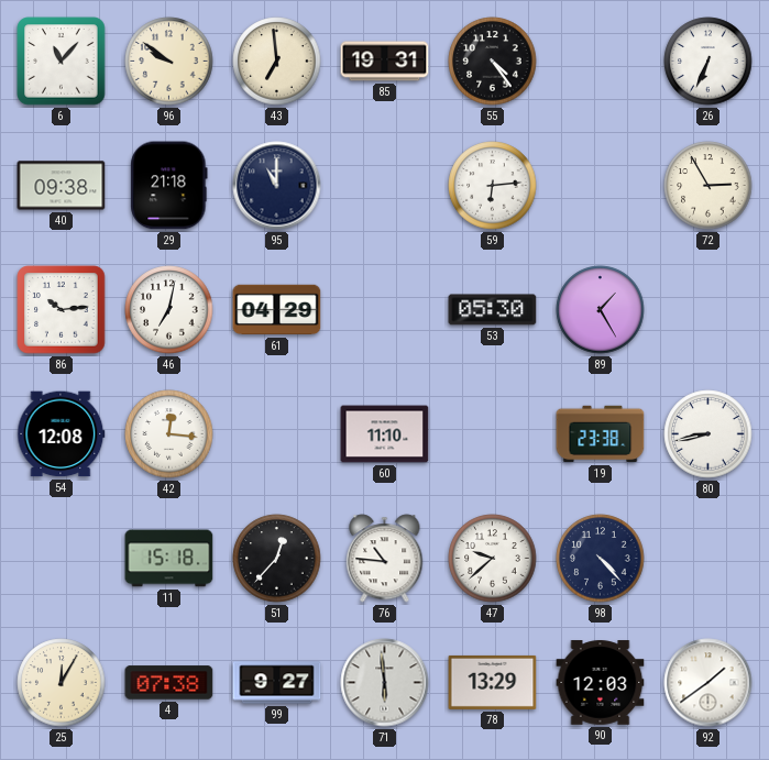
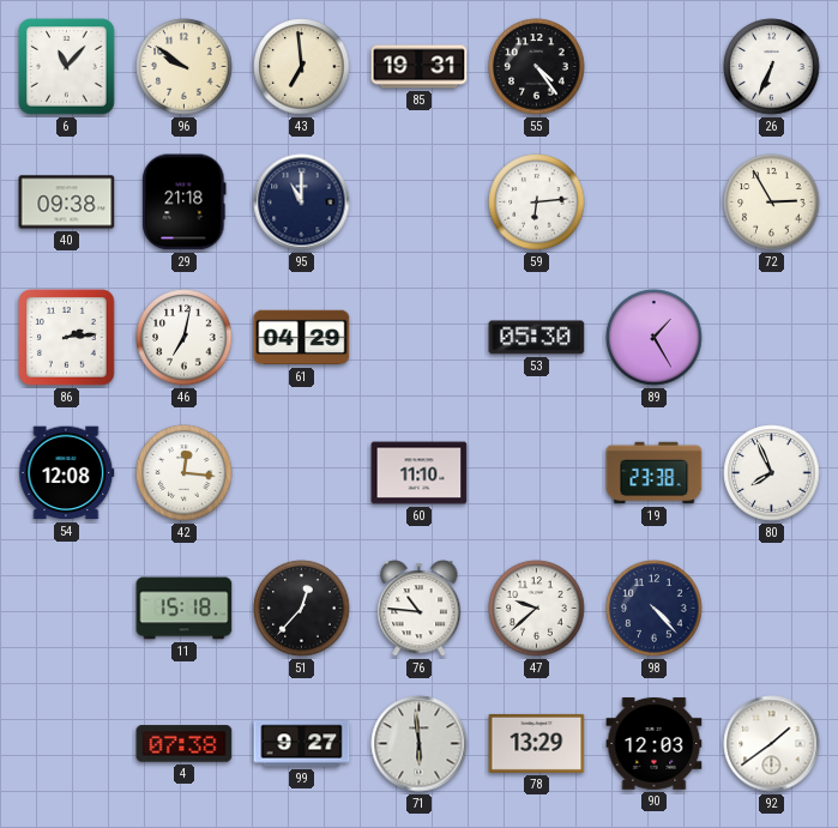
86: 10:14 -> 2:14 (67, 338)
80: 8:43 -> 7:56 (772, 473)
25: 12:05 -> none (62, 683)
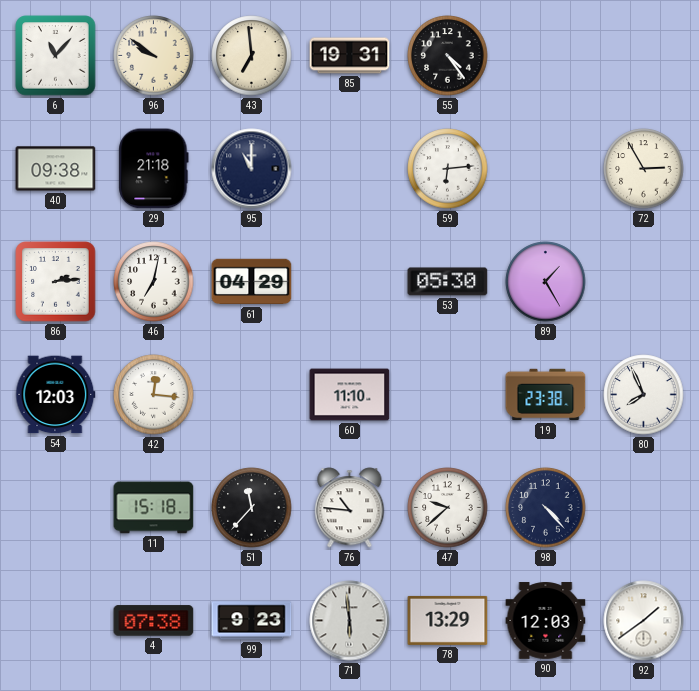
26: 6:34 -> none (772, 67)
54: 12:08 -> 12:03 (56, 395)
51: 12:37 -> 11:37 (252, 508)
99: 9:27 -> 9:23 (252, 621)
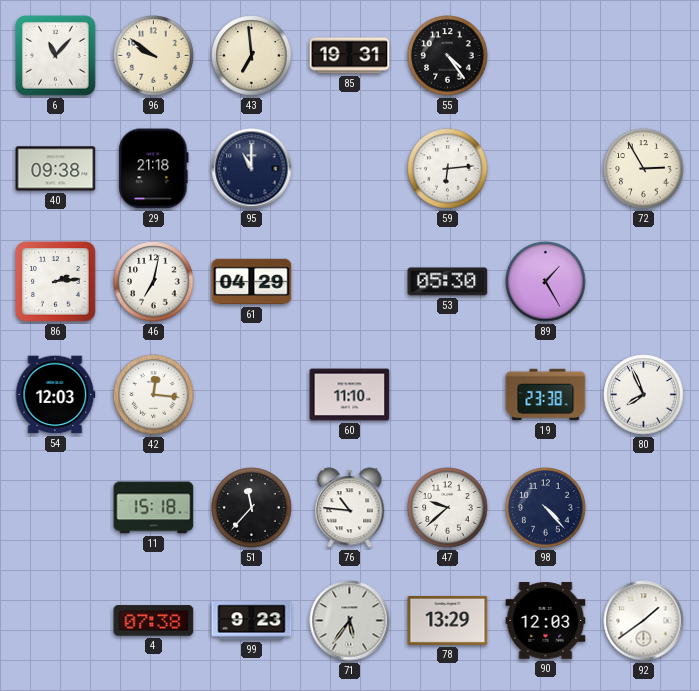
71: 5:59 -> 5:36 (350, 621)
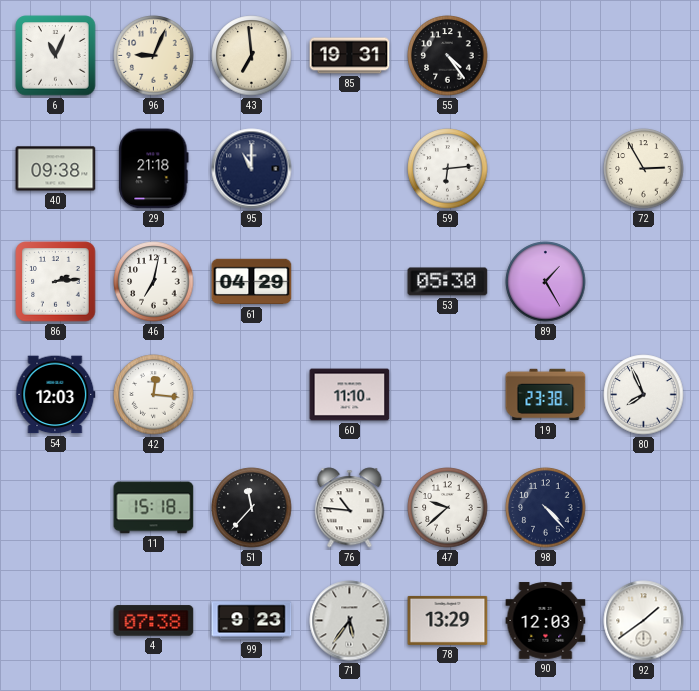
6: 11:07 -> 11:04 (56, 56)
96: 9:51 -> 9:04 (154, 56)
